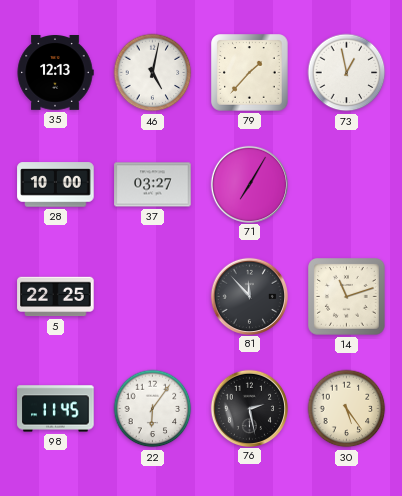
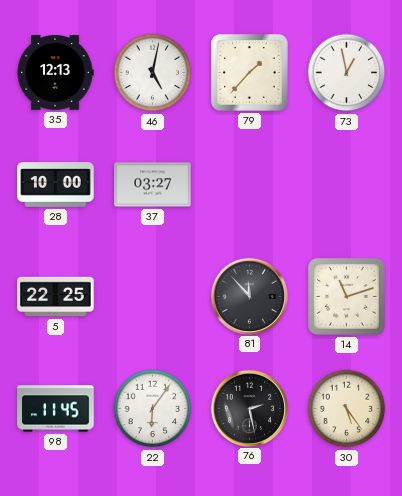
71: 7:05 -> none (249, 184)
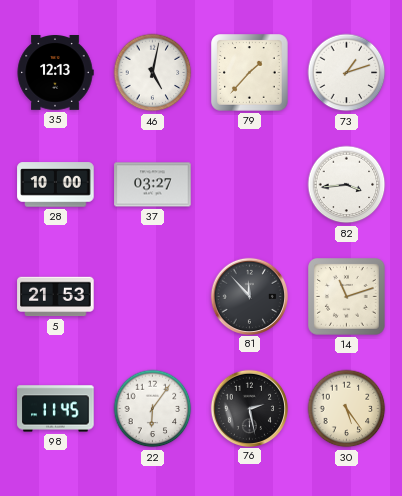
73: 12:58 -> 1:12 (347, 73)
82: none -> 3:44 (347, 185)
5: 22:25 -> 21:53 (56, 297)
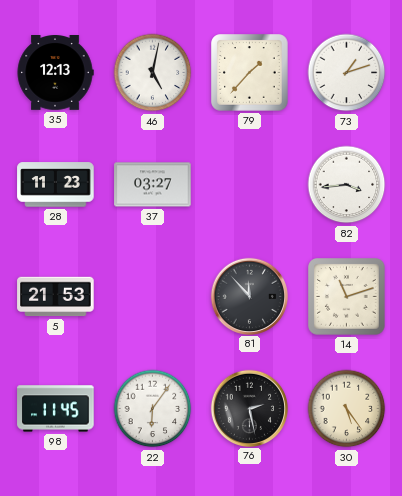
28: 10:00 -> 11:23 (56, 185)
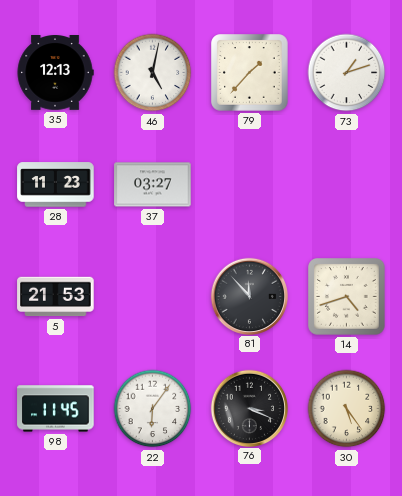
82: 3:44 -> none (347, 185)
14: 11:12 -> 4:42 (347, 297)
76: 2:28 -> 3:19 (249, 408)
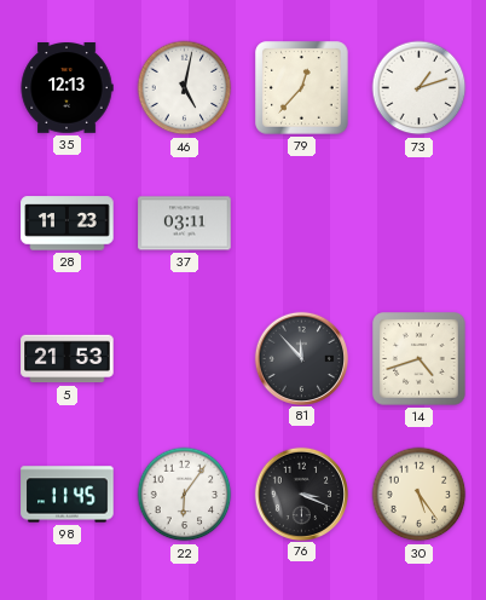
79: 1:37 -> 12:37 (302, 88)
37: 03:27 -> 03:11 (185, 224)
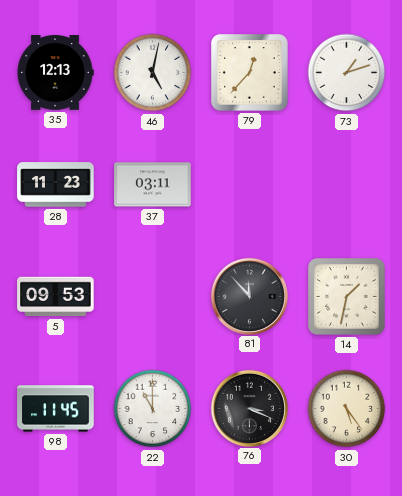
5: 21:53 -> 09:53 (56, 297)
14: 4:42 -> 1:32 (347, 297)
22: 6:06 -> 11:00 (153, 409)
